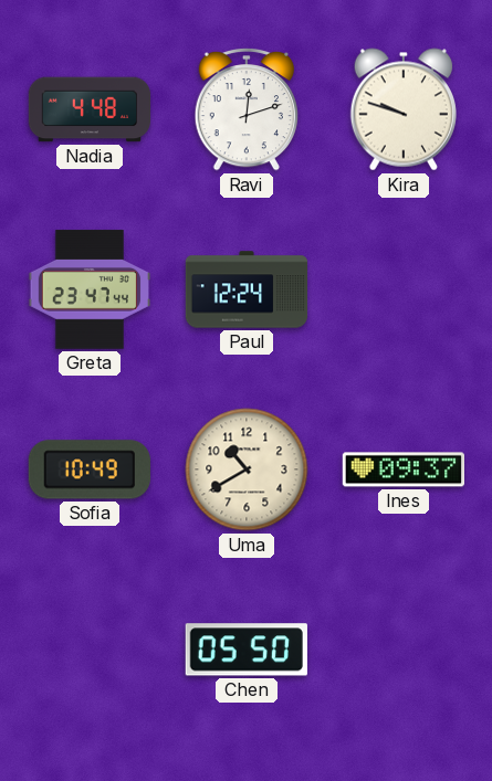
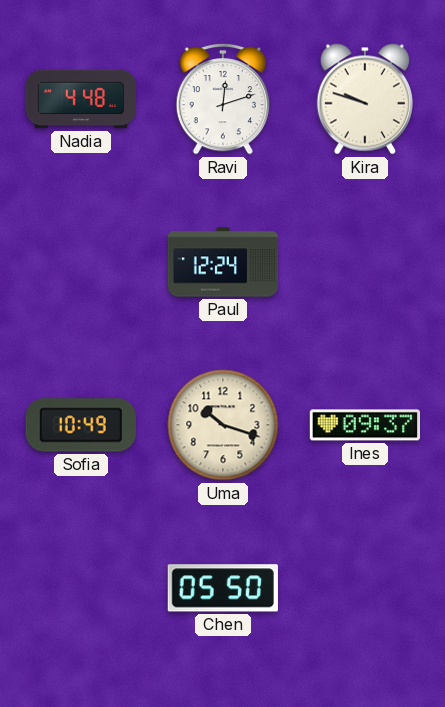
Greta: 23:47 -> none (88, 289)
Uma: 10:40 -> 10:18 (223, 425)
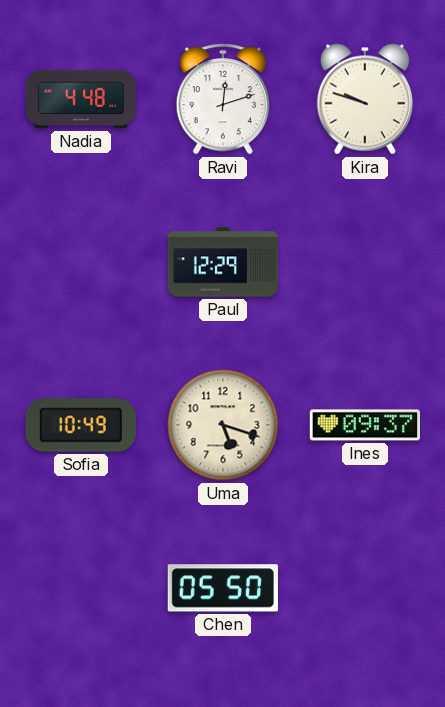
Paul: 12:24 -> 12:29 (223, 262)
Uma: 10:18 -> 5:18 (223, 425)
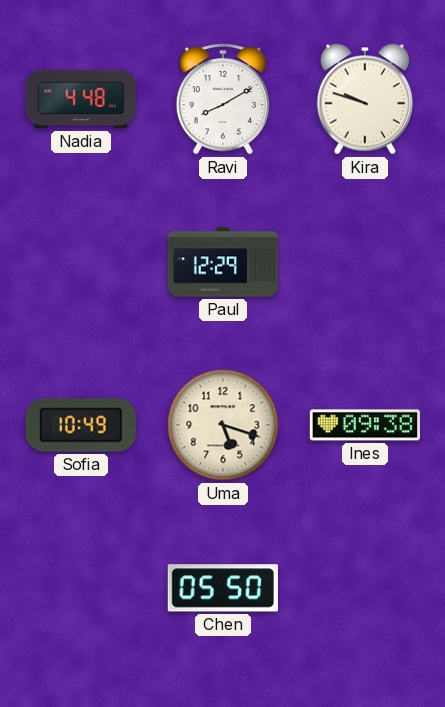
Ravi: 12:12 -> 8:10 (222, 99)
Ines: 09:37 -> 09:38 (364, 425)
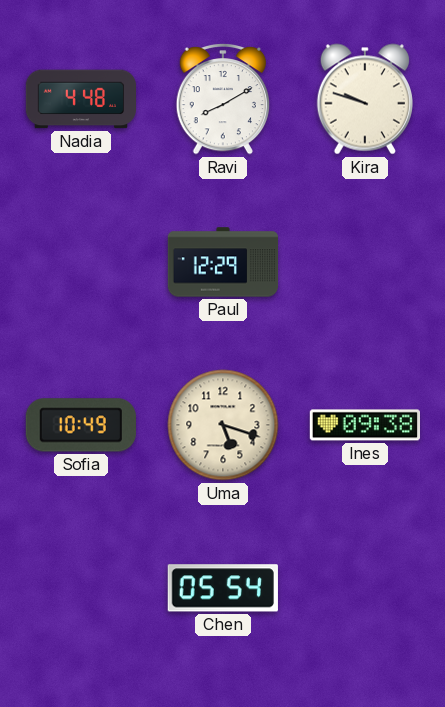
Chen: 05:50 -> 05:54 (223, 588)
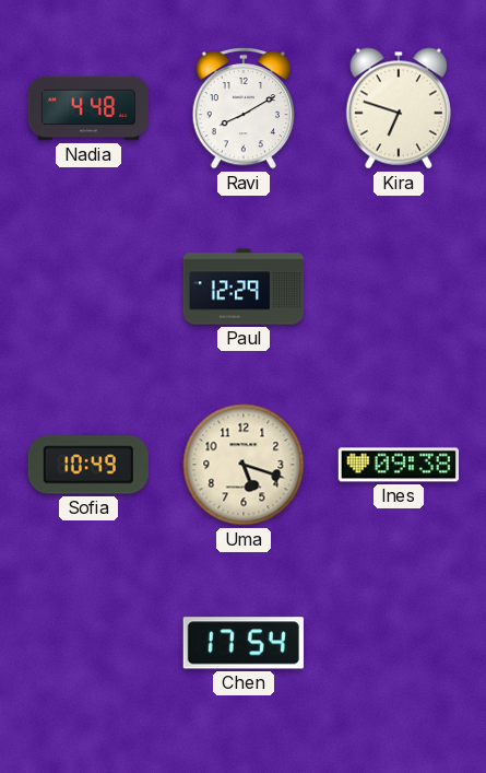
Kira: 9:48 -> 6:48 (399, 108)
Chen: 05:54 -> 17:54 (244, 643)
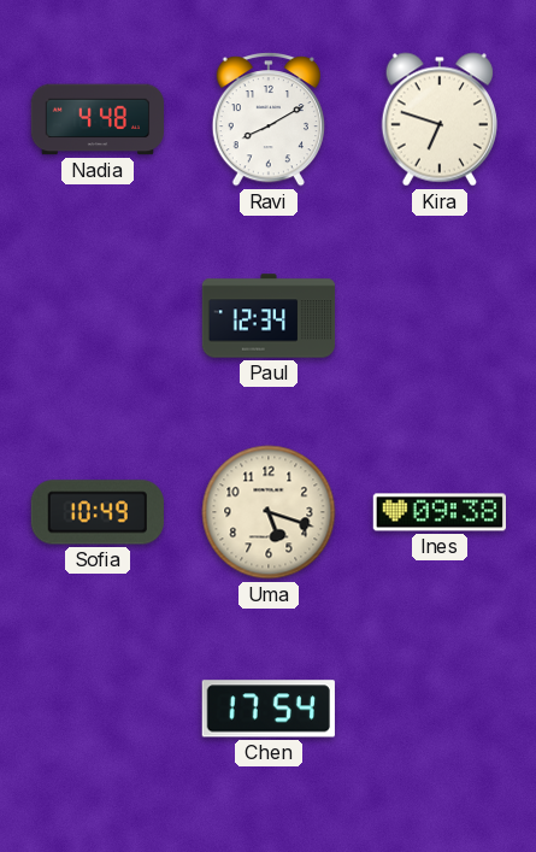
Paul: 12:29 -> 12:34 (269, 316)
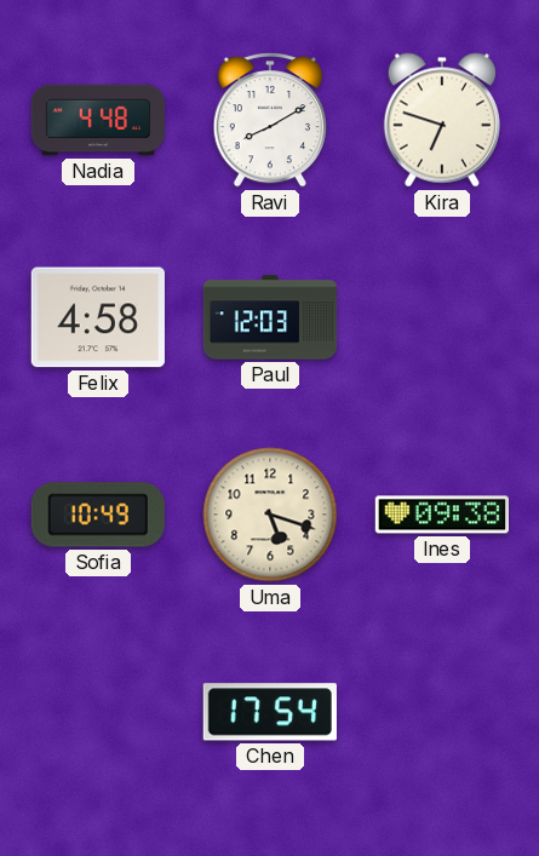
Felix: none -> 4:58 (98, 317)
Paul: 12:34 -> 12:03 (270, 317)
